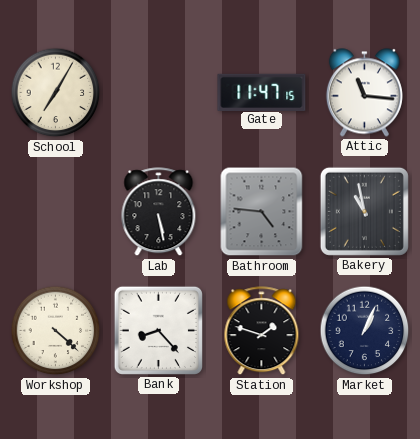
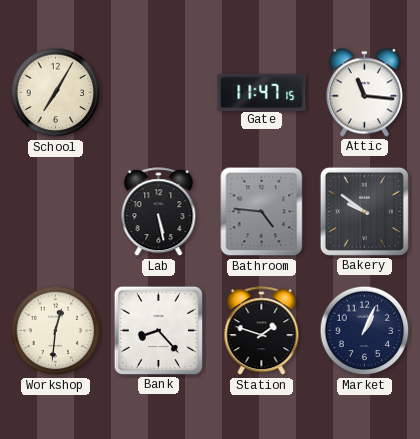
Bakery: 10:58 -> 9:51 (364, 211)
Workshop: 4:22 -> 12:31 (56, 331)
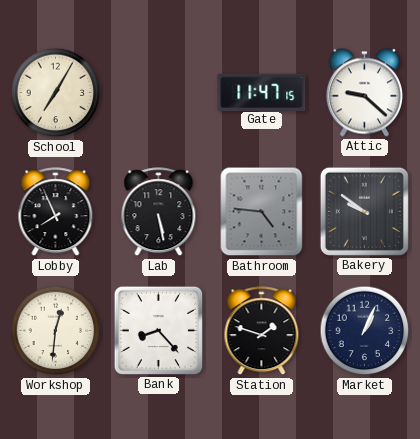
Attic: 11:16 -> 9:22 (364, 93)
Lobby: none -> 7:56 (56, 212)
